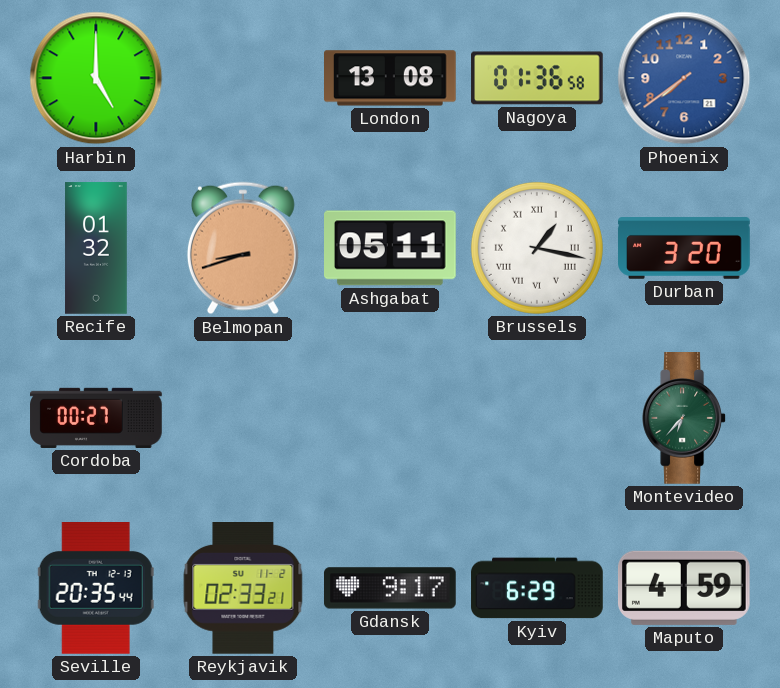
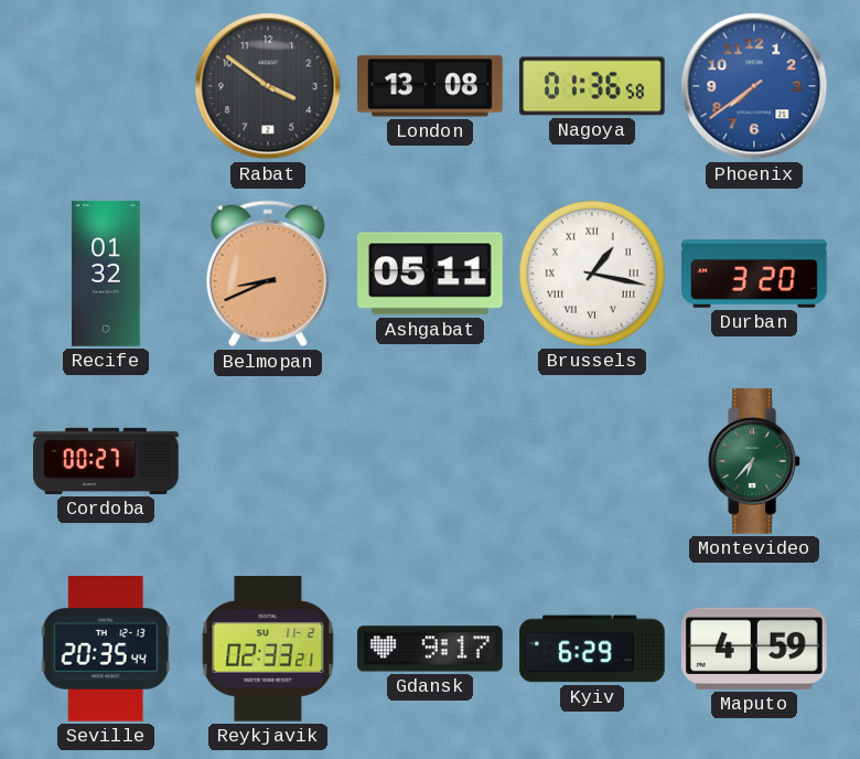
Harbin: 5:00 -> none (96, 78)
Rabat: none -> 3:51 (268, 86)
Belmopan: 8:42 -> 8:41 (268, 274)
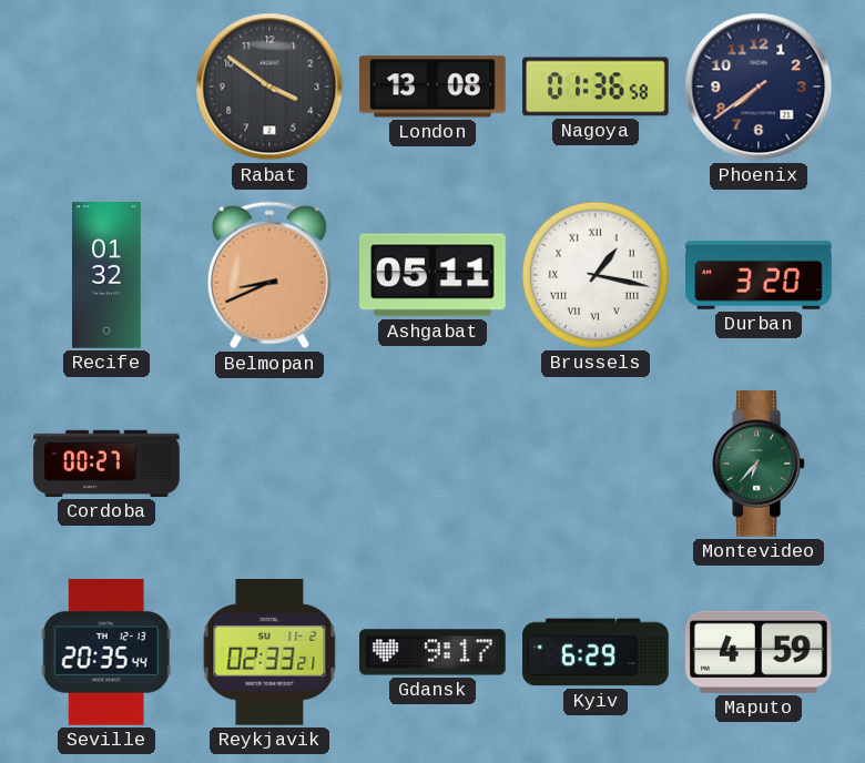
Phoenix dial: blue -> navy (759, 87)
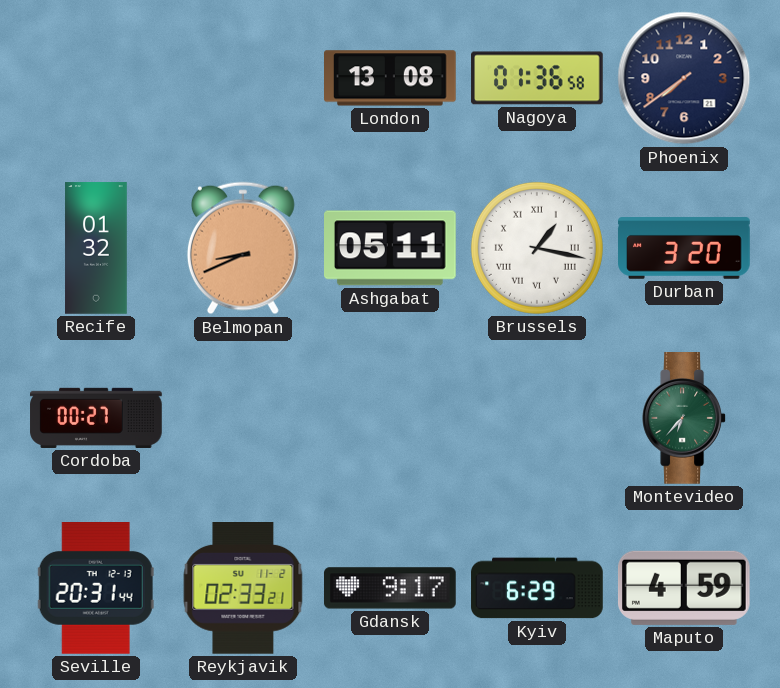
Rabat: 3:51 -> none (269, 87)
Seville: 20:35 -> 20:31 (96, 589)
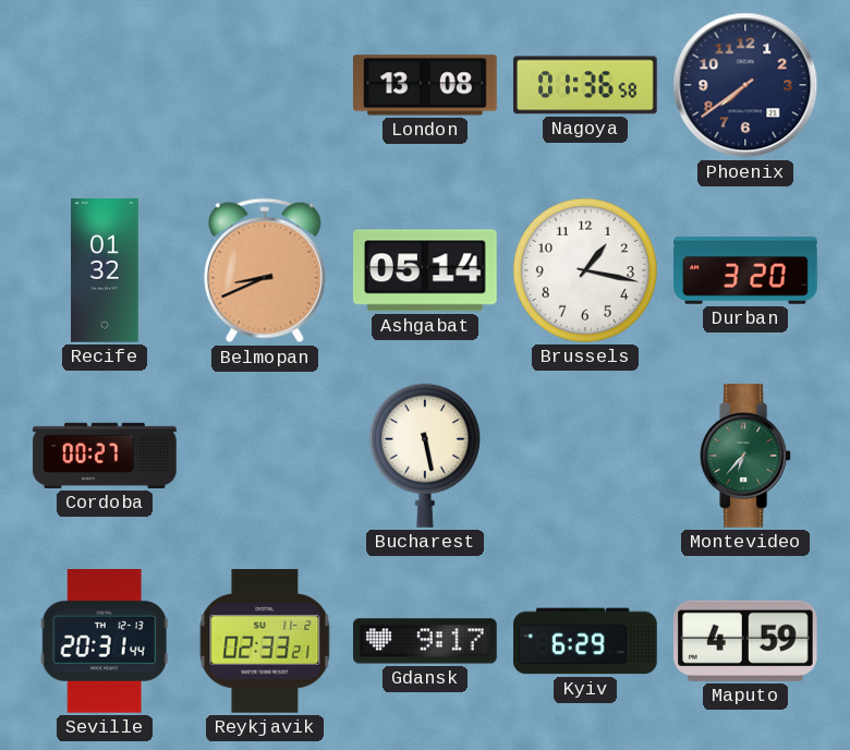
Ashgabat: 05:11 -> 05:14 (426, 270)
Brussels numerals: Roman -> Arabic (585, 270)
Bucharest: none -> 5:28 (425, 456)
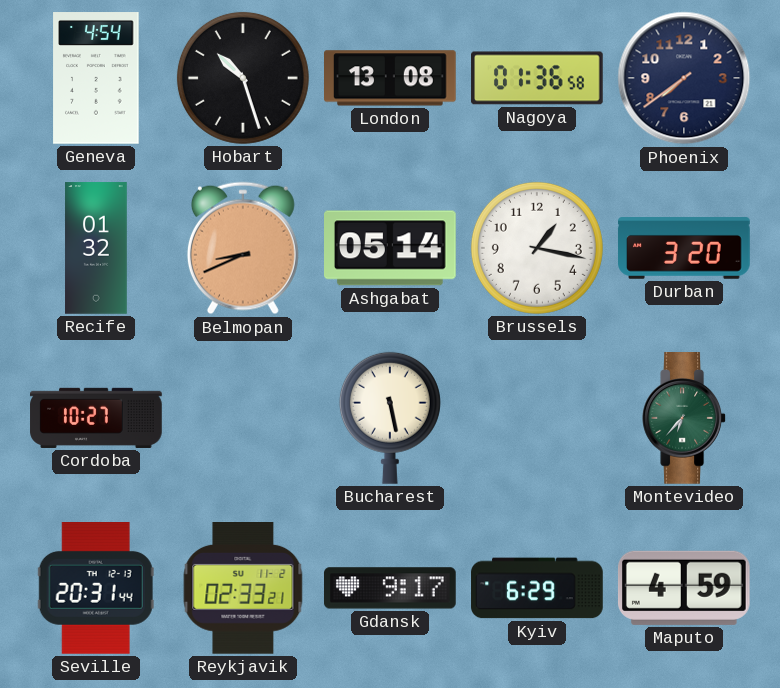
Geneva: none -> 4:54 (96, 78)
Hobart: none -> 10:27 (243, 78)
Cordoba: 00:27 -> 10:27 (96, 418)
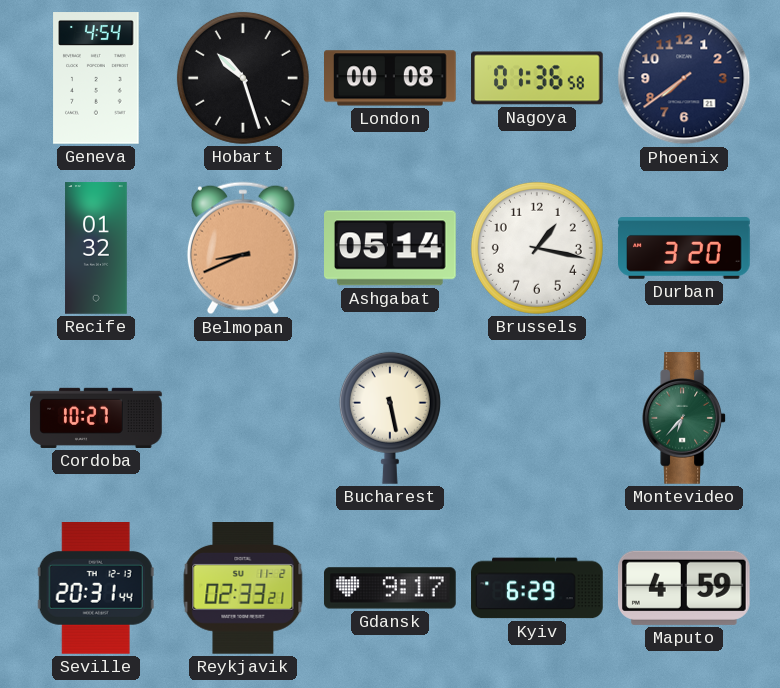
London: 13:08 -> 00:08 (391, 78)
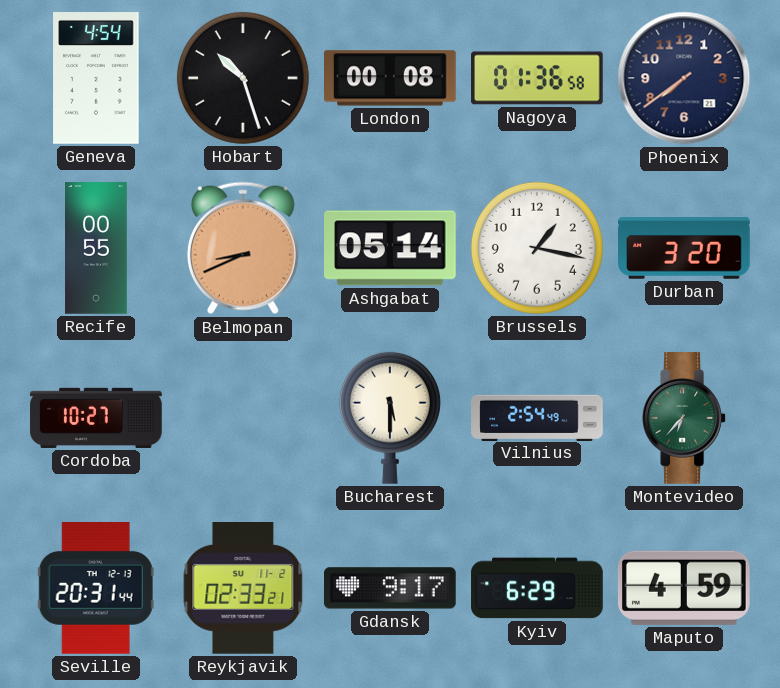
Recife: 01:32 -> 00:55 (96, 248)
Bucharest: 5:28 -> 5:30 (390, 418)
Vilnius: none -> 2:54 (537, 417)
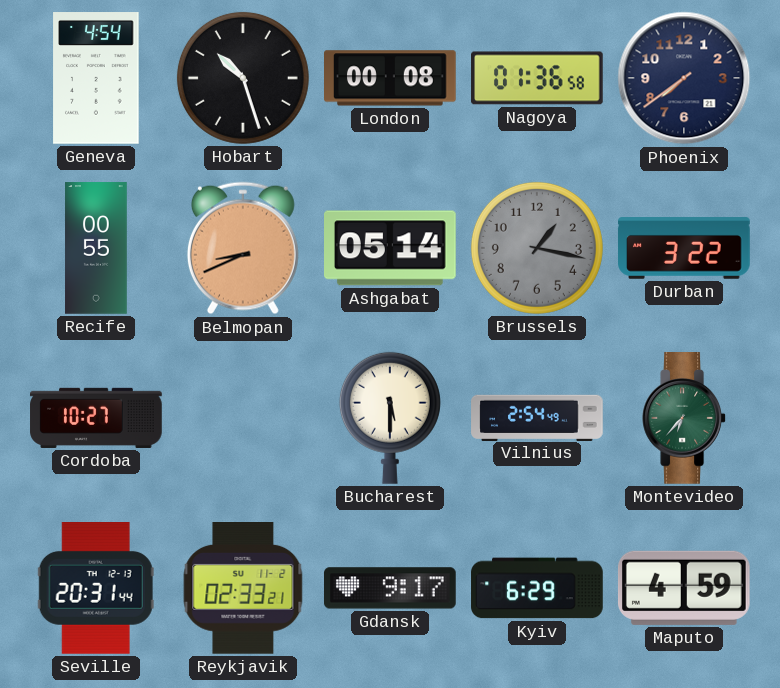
Brussels dial: white -> grey (537, 248)
Durban: 3:20 -> 3:22 (684, 248)
